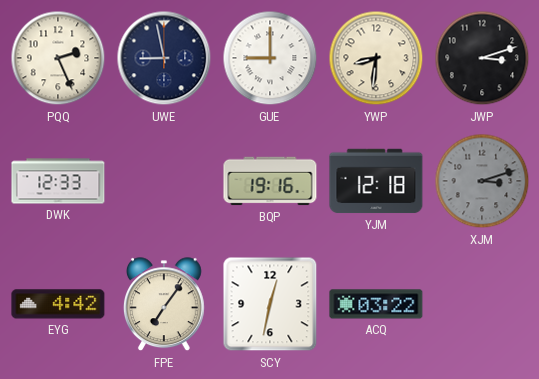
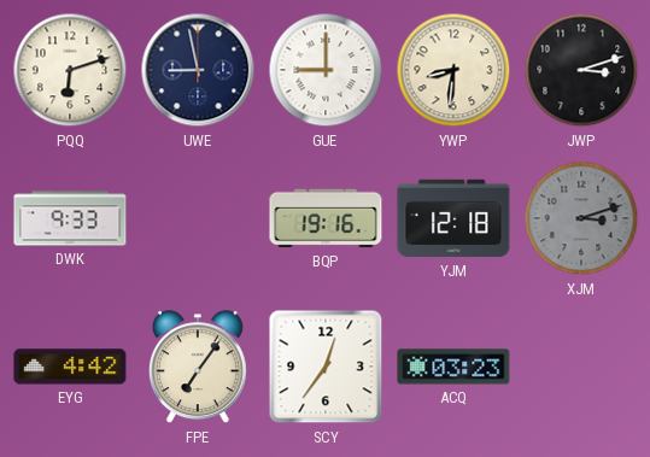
PQQ: 2:26 -> 6:12 (70, 70)
DWK: 12:33 -> 9:33 (70, 218)
SCY: 12:32 -> 12:36 (326, 367)
ACQ: 03:22 -> 03:23 (453, 367)
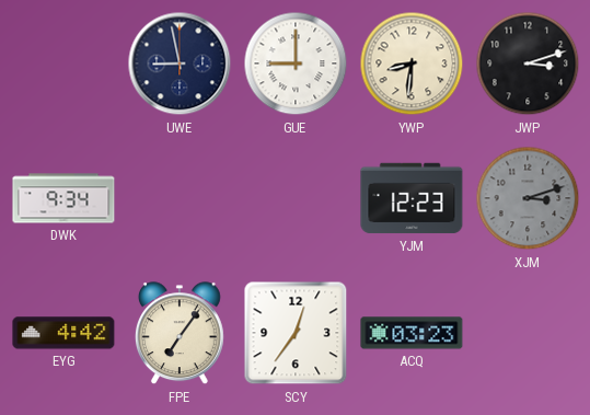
PQQ: 6:12 -> none (70, 70)
DWK: 9:33 -> 9:34 (63, 198)
BQP: 19:16 -> none (326, 218)
YJM: 12:18 -> 12:23 (412, 198)
